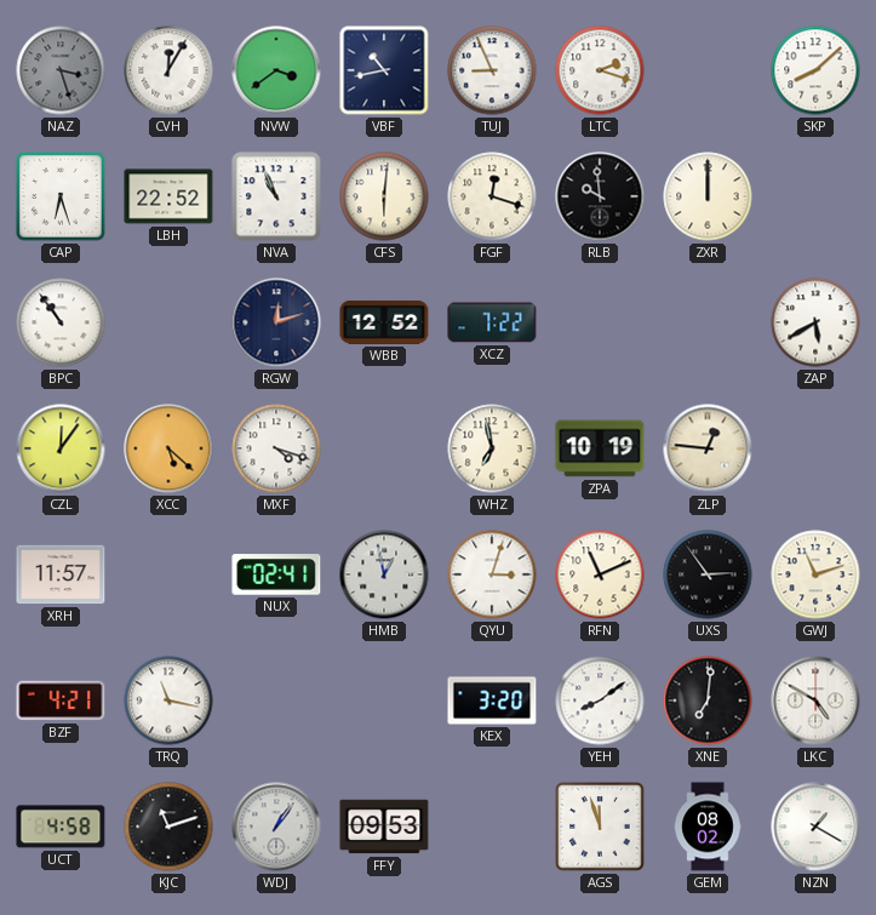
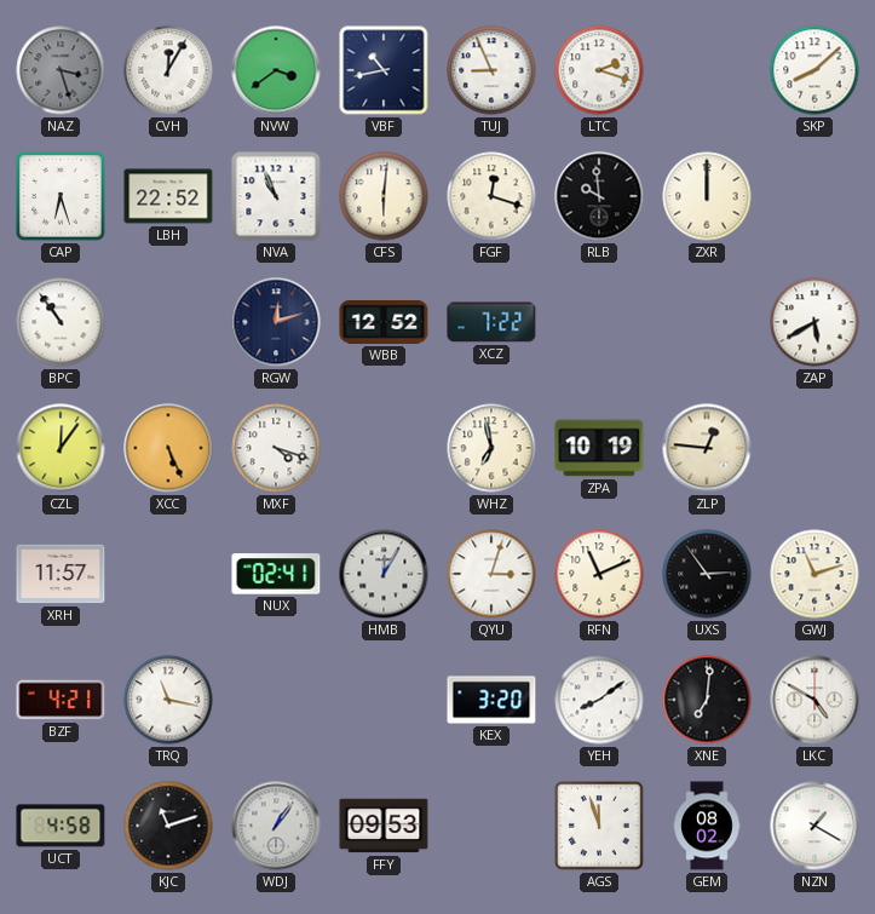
XCC: 5:22 -> 5:26 (168, 448)
HMB: 12:58 -> 12:05 (384, 574)
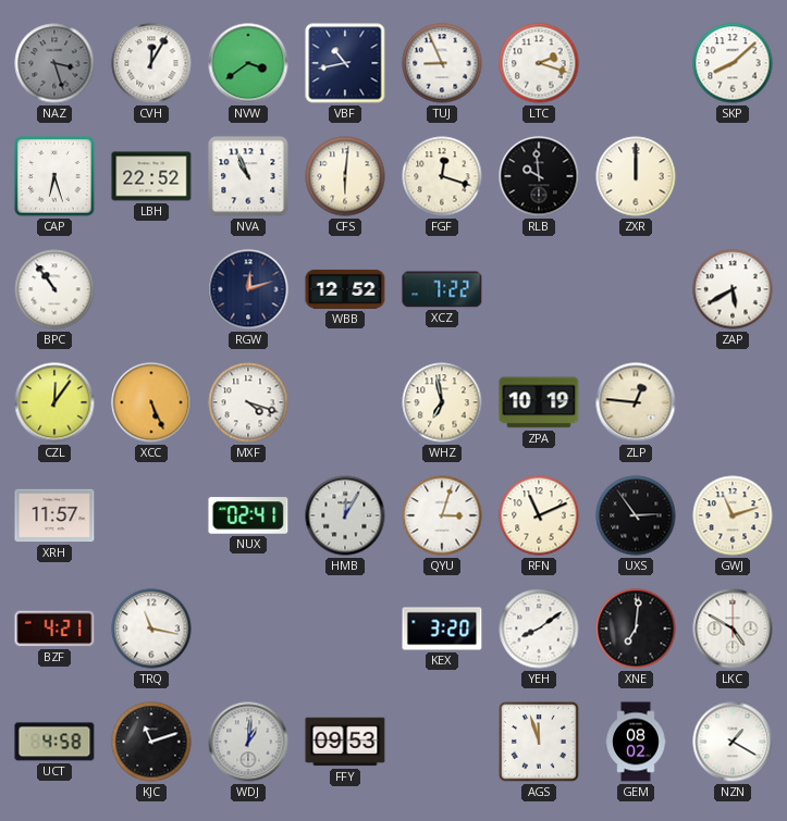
WDJ: 1:06 -> 1:01 (248, 742)
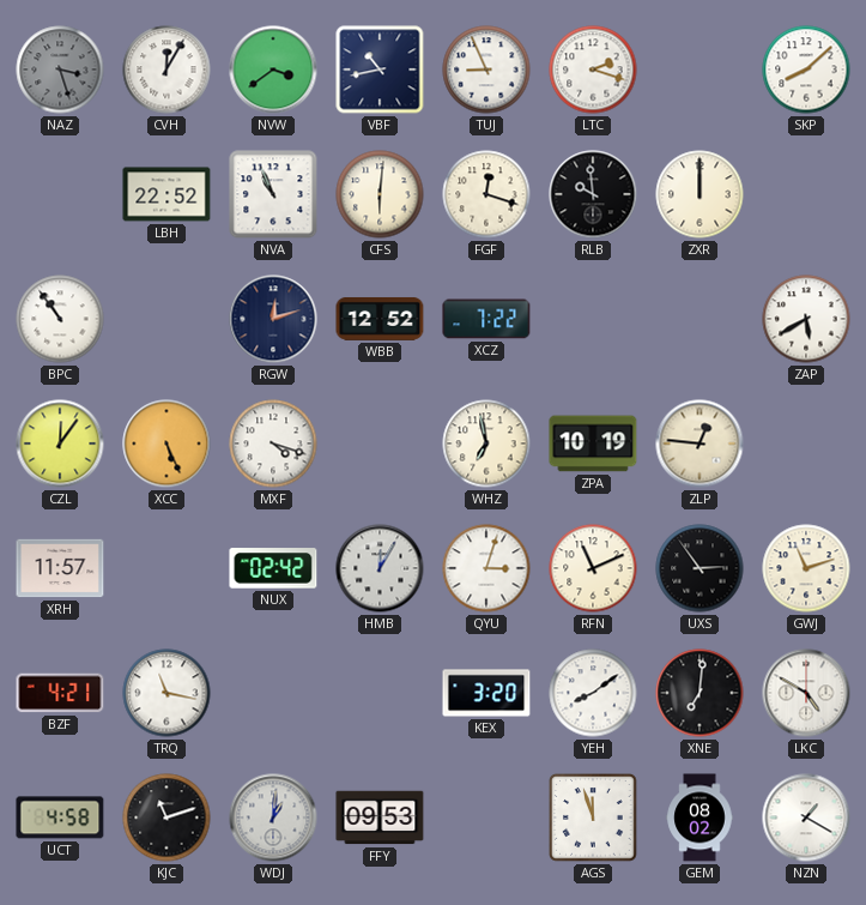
CAP: 6:27 -> none (54, 176)
NUX: 02:41 -> 02:42 (273, 568)
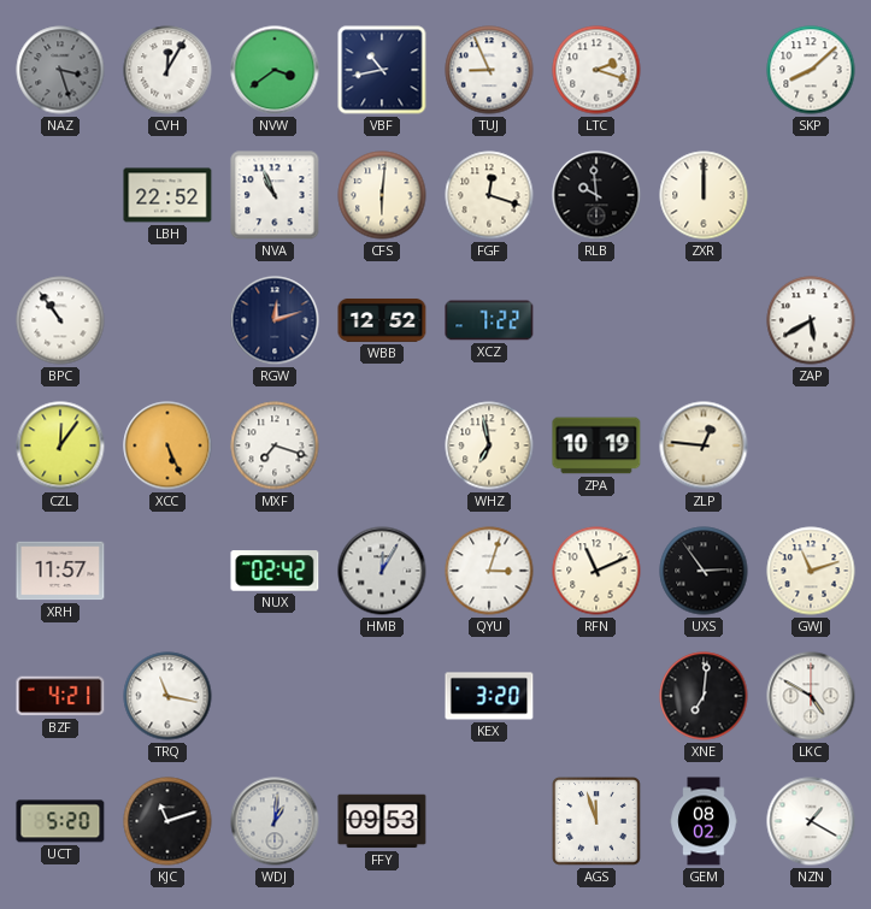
MXF: 4:18 -> 7:18 (275, 445)
YEH: 8:09 -> none (593, 693)
UCT: 4:58 -> 5:20 (60, 821)
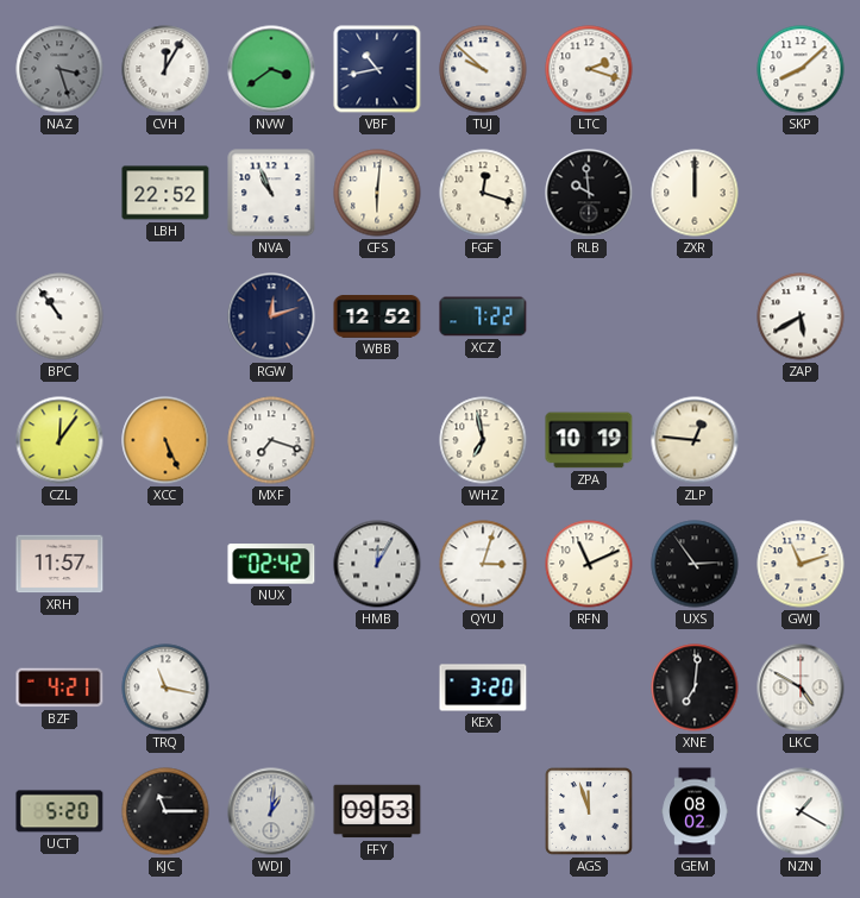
TUJ: 8:56 -> 9:52 (483, 69)
KJC: 11:12 -> 11:15 (165, 811)
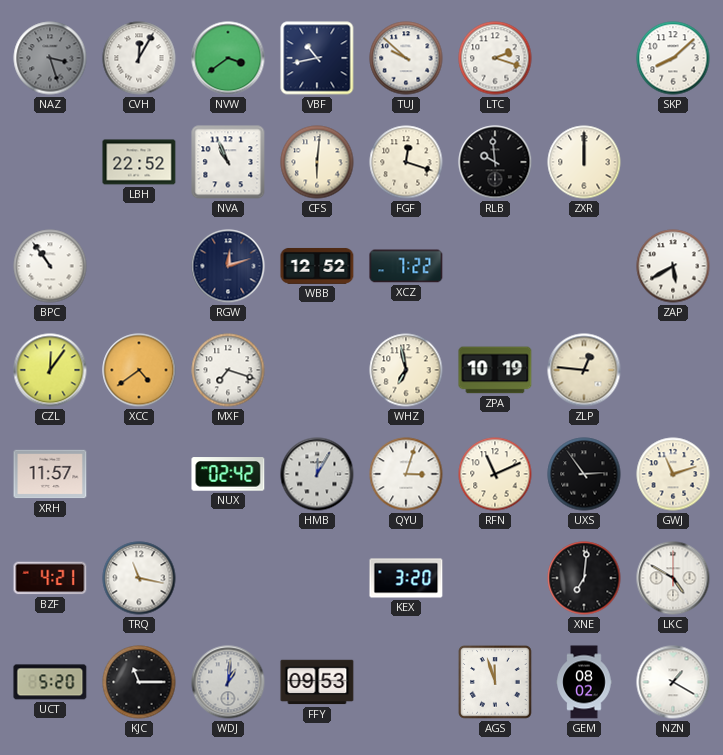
XCC: 5:26 -> 4:39 (139, 370)
